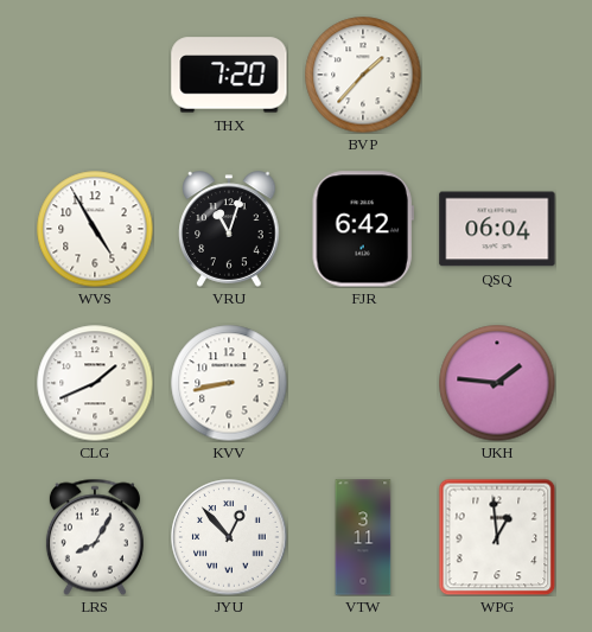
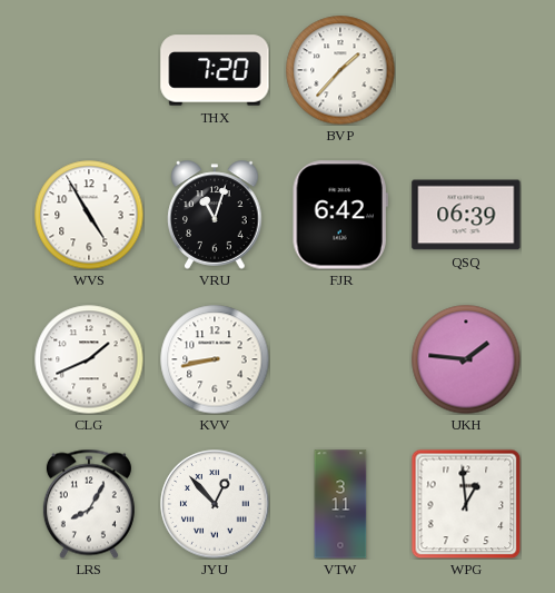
QSQ: 06:04 -> 06:39 (466, 215)
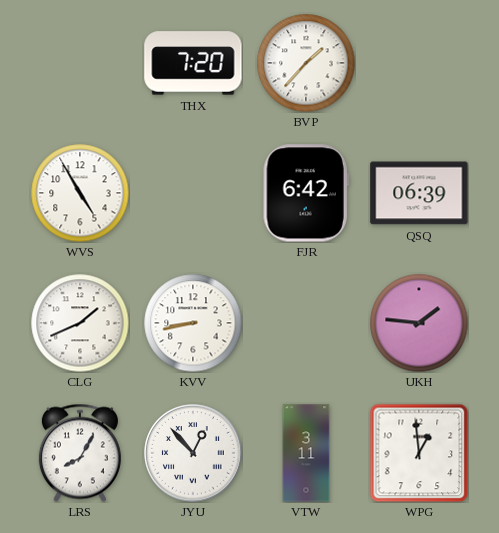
VRU: 11:03 -> none (215, 215)
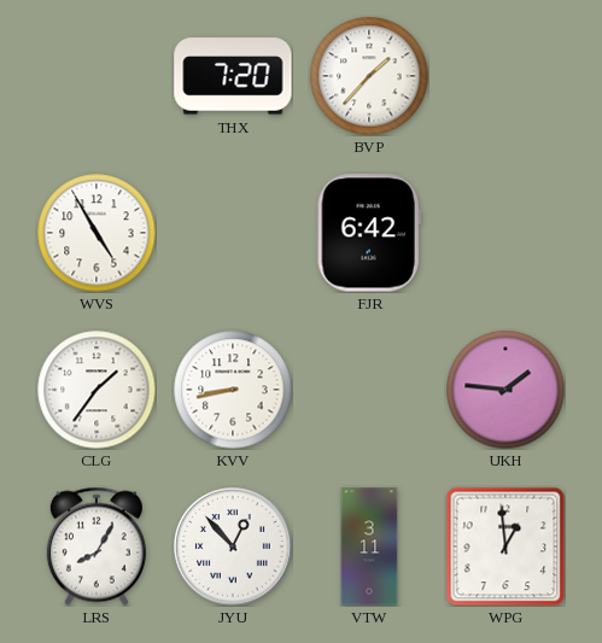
QSQ: 06:39 -> none (419, 193)
CLG: 1:41 -> 1:36 (97, 390)
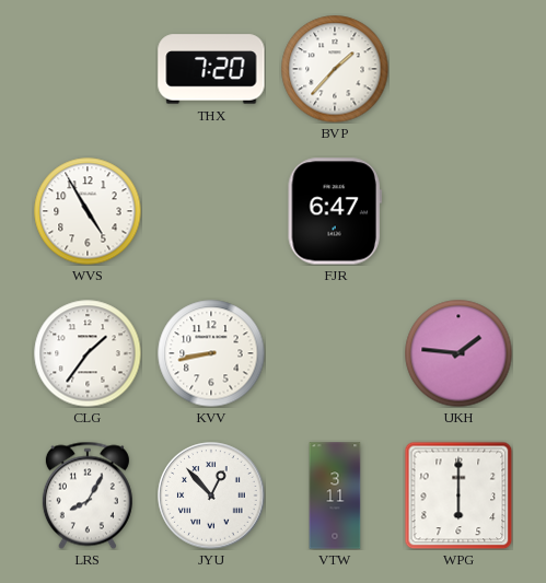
FJR: 6:42 -> 6:47 (335, 211)
WPG: 12:59 -> 6:00 (458, 495)
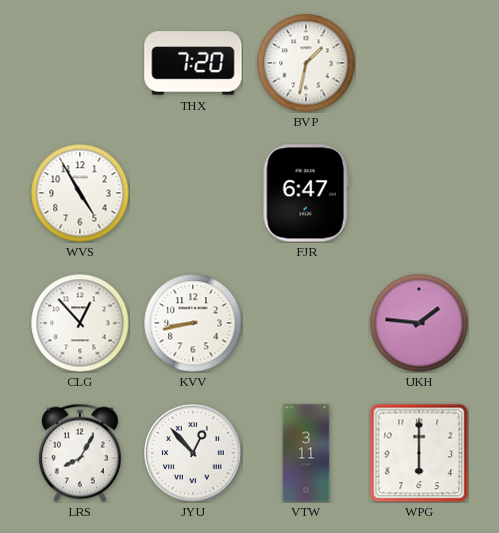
BVP: 1:37 -> 1:32 (306, 63)
CLG: 1:36 -> 12:53 (80, 323)
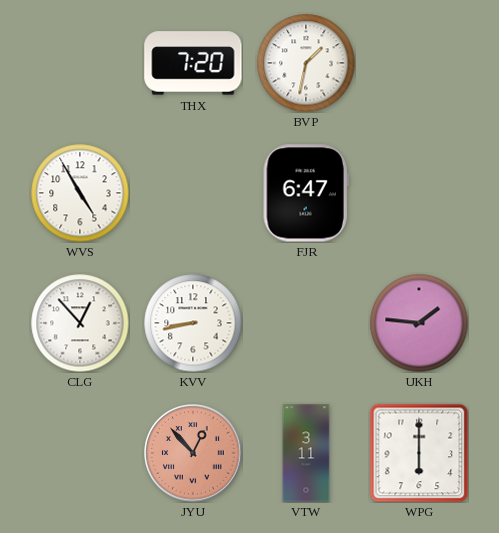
LRS: 8:05 -> none (80, 453)
JYU dial: white -> salmon (193, 453)
